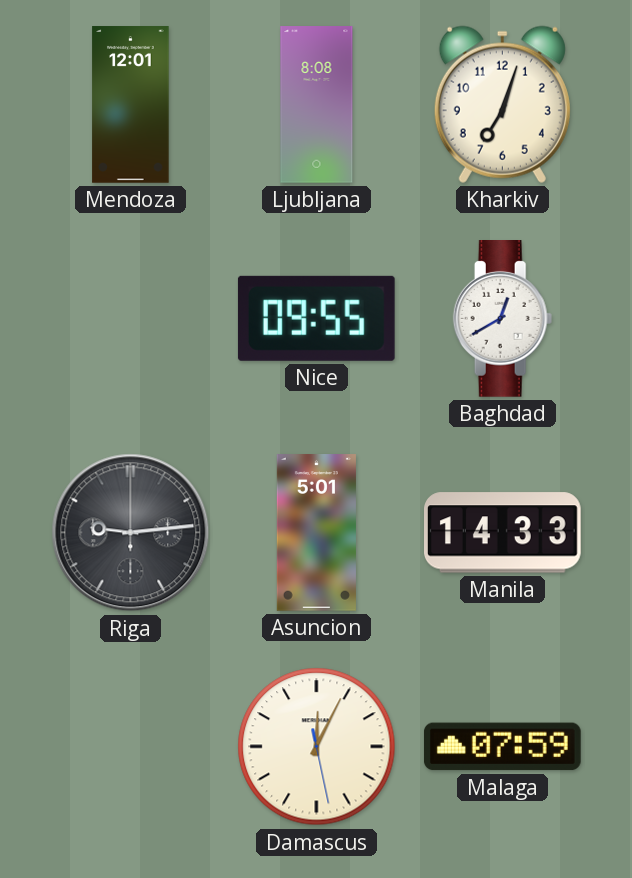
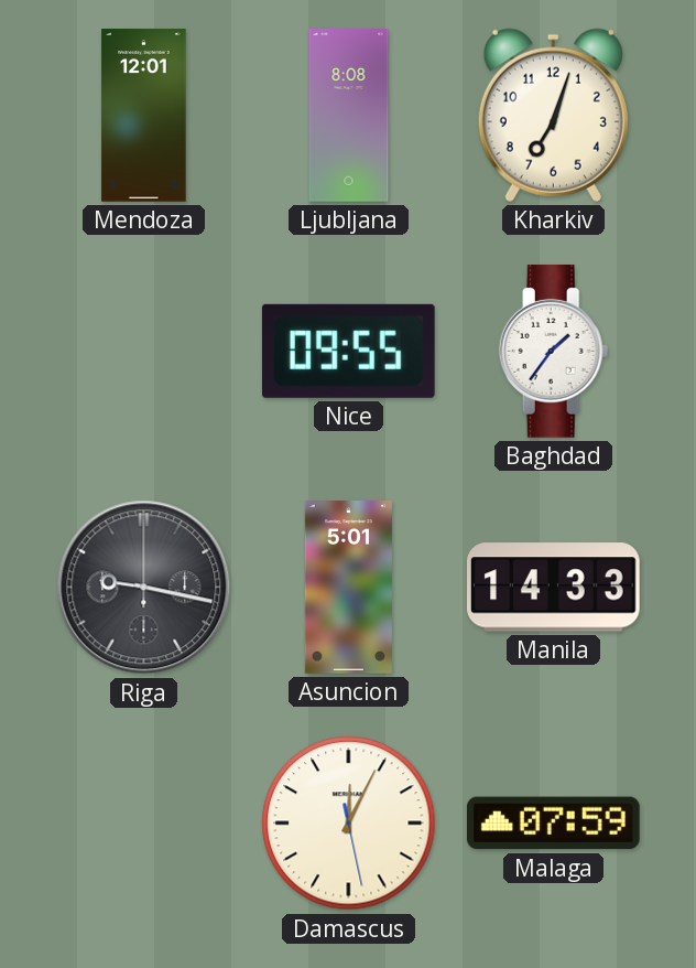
Baghdad: 12:40 -> 1:36 (554, 352)
Riga: 9:14 -> 9:17 (144, 588)
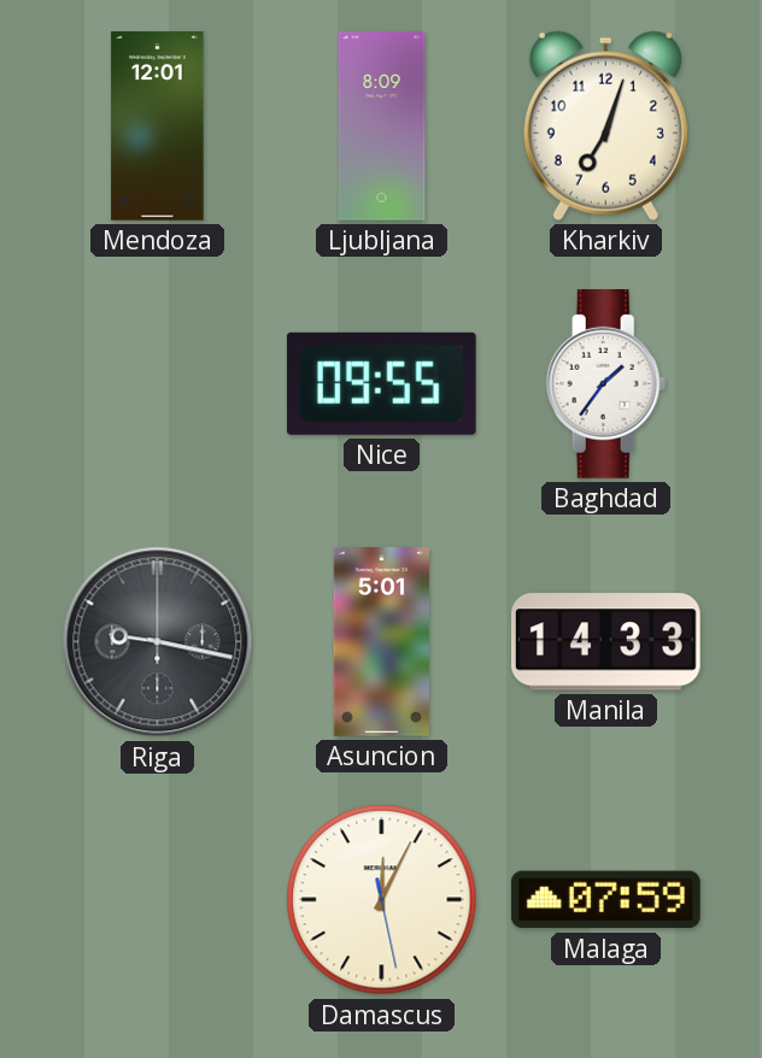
Ljubljana: 8:08 -> 8:09 (382, 127)
